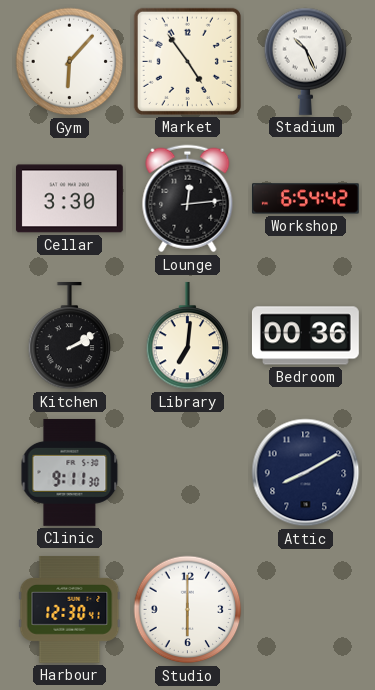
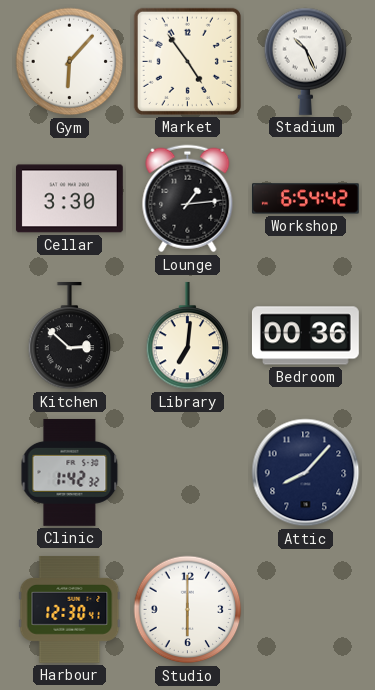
Lounge: 12:14 -> 1:14 (188, 199)
Kitchen: 2:10 -> 2:52 (70, 336)
Clinic: 9:11 -> 1:42 (70, 472)
Attic: 8:10 -> 8:07 (306, 473)
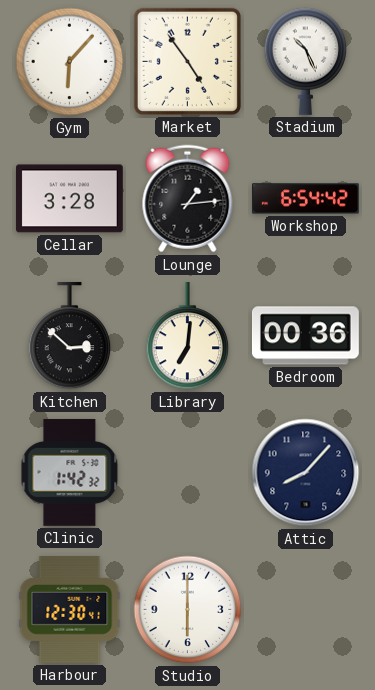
Cellar: 3:30 -> 3:28 (69, 199)
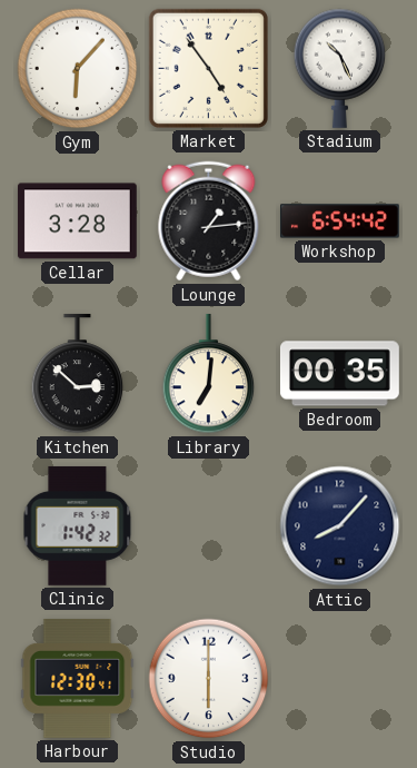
Bedroom: 00:36 -> 00:35 (339, 374)
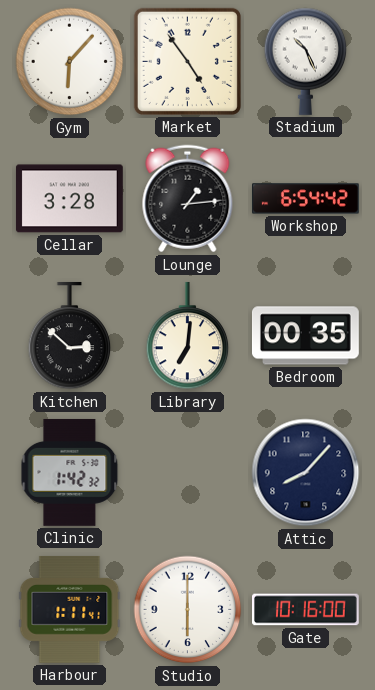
Harbour: 12:30 -> 1:11 (70, 609)
Gate: none -> 10:16 (306, 610)
